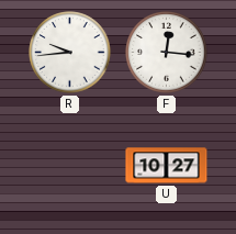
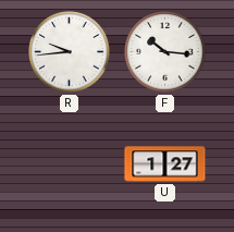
F: 12:16 -> 10:16 (165, 52)
U: 10:27 -> 1:27 (165, 164)
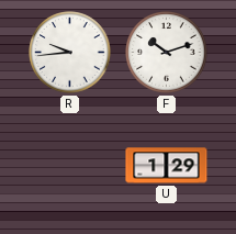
F: 10:16 -> 10:12 (167, 53)
U: 1:27 -> 1:29 (167, 166)
